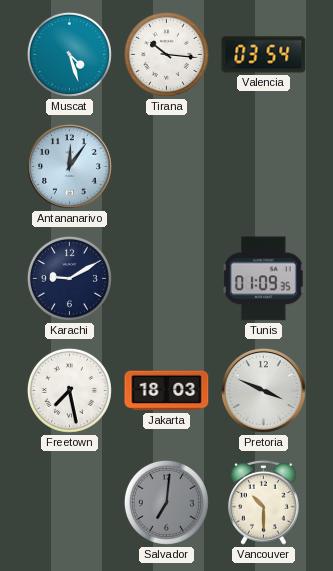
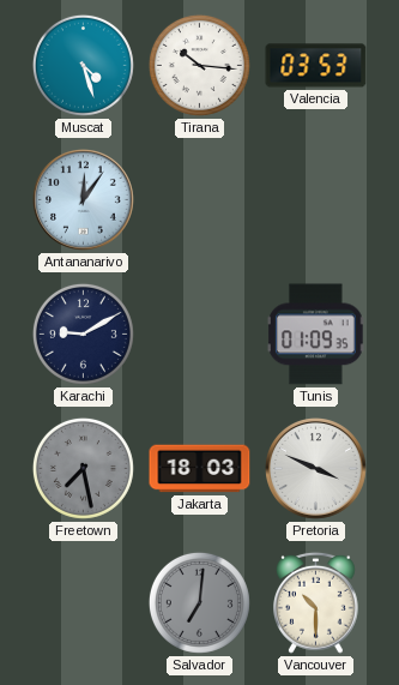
Valencia: 03:54 -> 03:53 (316, 66)
Freetown dial: white -> grey (83, 468)
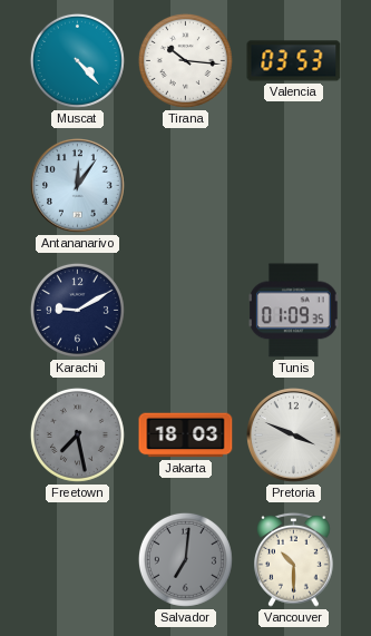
Muscat: 4:27 -> 4:23 (77, 60)
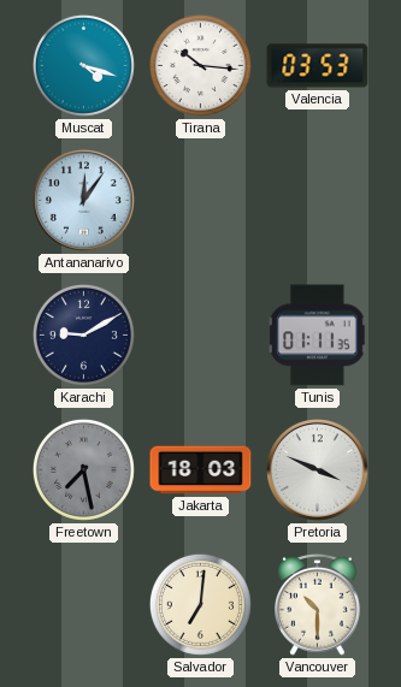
Muscat: 4:23 -> 4:18 (83, 65)
Tunis: 01:09 -> 01:11 (318, 336)
Salvador dial: grey -> cream (200, 604)
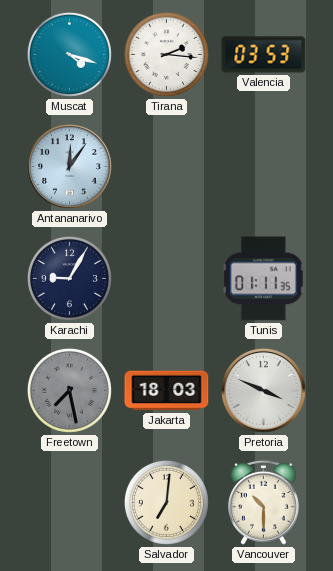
Tirana: 10:16 -> 2:16 (166, 54)
Karachi: 9:10 -> 9:05 (69, 278)
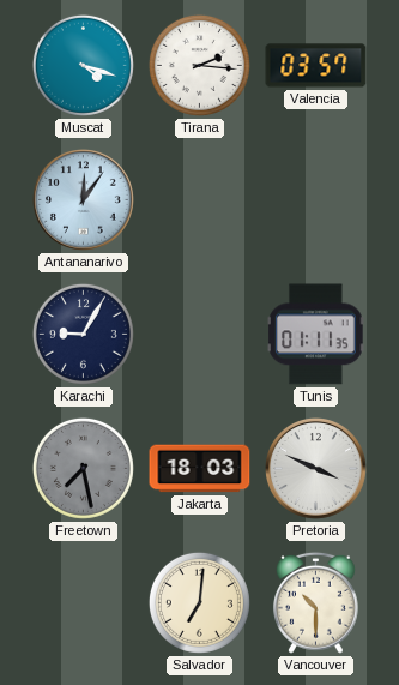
Valencia: 03:53 -> 03:57 (316, 66)
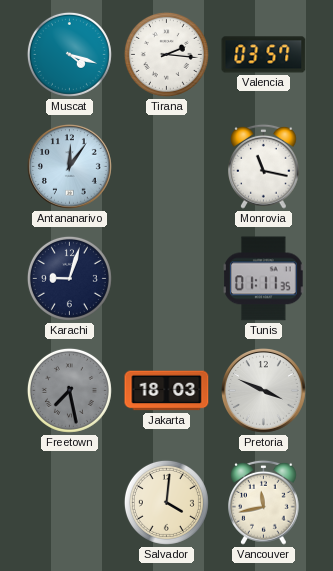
Monrovia: none -> 11:17 (264, 166)
Karachi: 9:05 -> 9:03 (69, 278)
Salvador: 7:01 -> 4:01 (166, 502)
Vancouver: 10:30 -> 11:43 (264, 502)
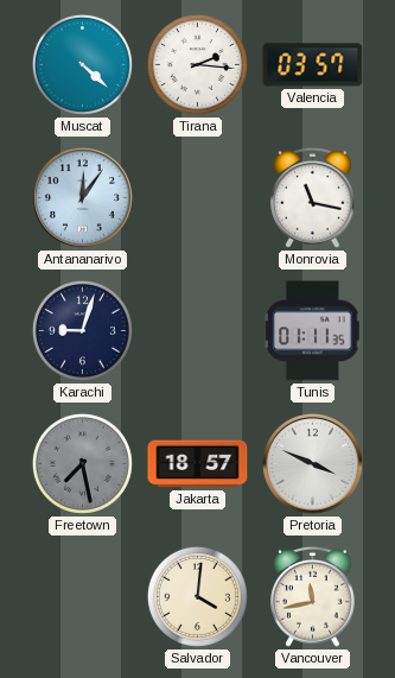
Muscat: 4:18 -> 4:22 (82, 64)
Jakarta: 18:03 -> 18:57 (198, 464)
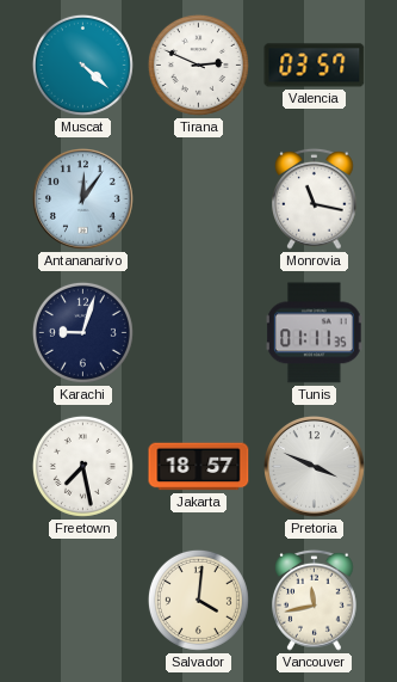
Tirana: 2:16 -> 2:49 (198, 64)
Freetown dial: grey -> white (82, 466)
